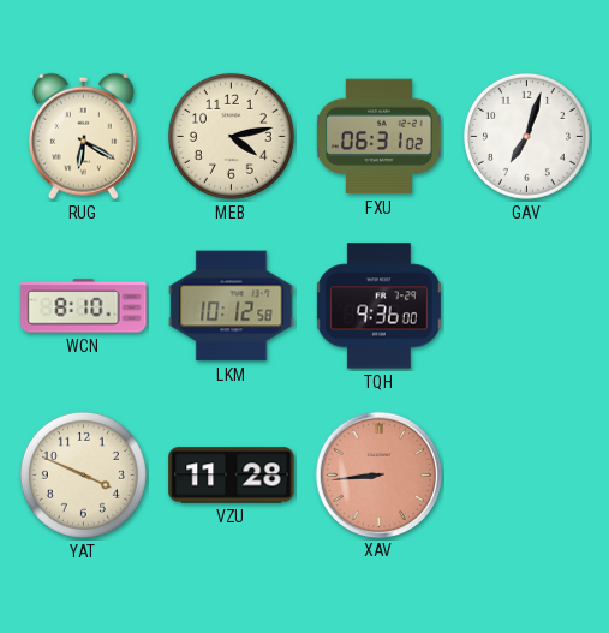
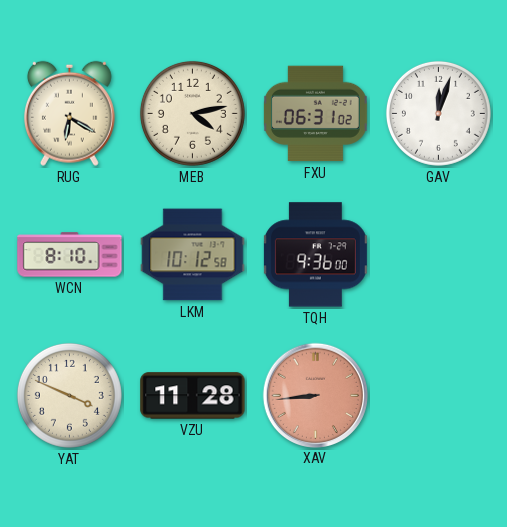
GAV: 7:03 -> 12:03 (438, 113)
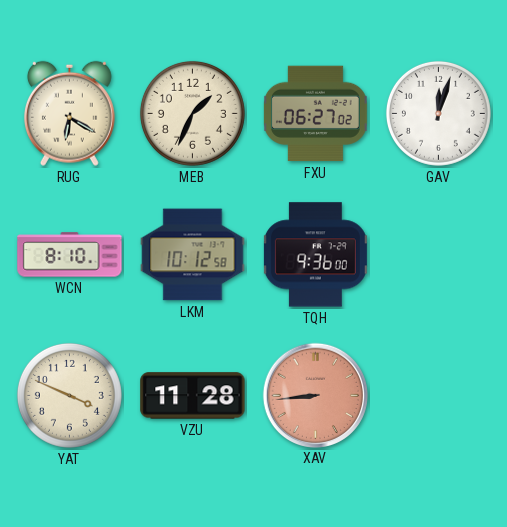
MEB: 4:13 -> 1:34 (192, 113)
FXU: 06:31 -> 06:27 (315, 114)
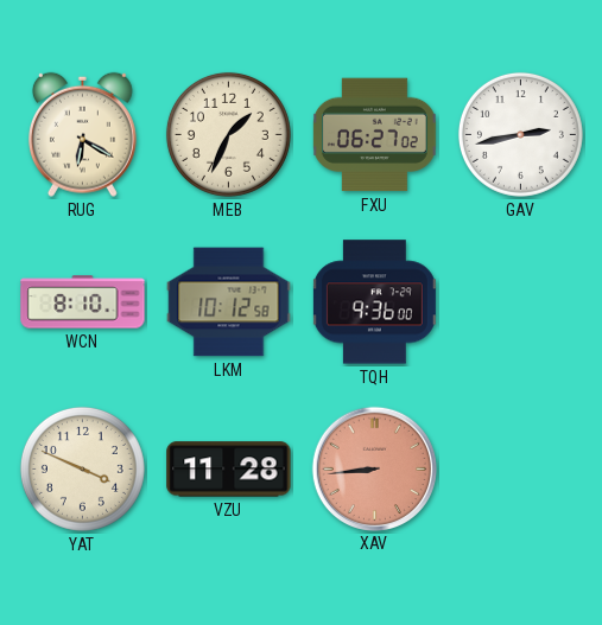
GAV: 12:03 -> 2:43 (520, 134)
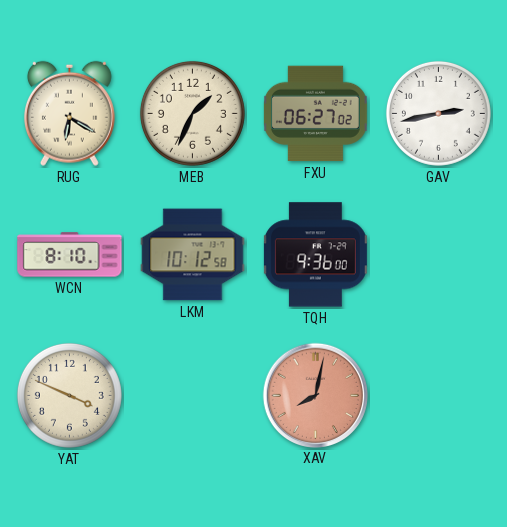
VZU: 11:28 -> none (229, 470)
XAV: 8:44 -> 8:02 (315, 395)
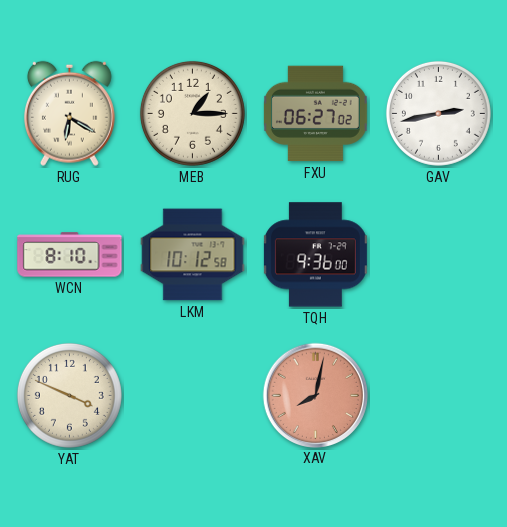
MEB: 1:34 -> 1:15 (192, 113)
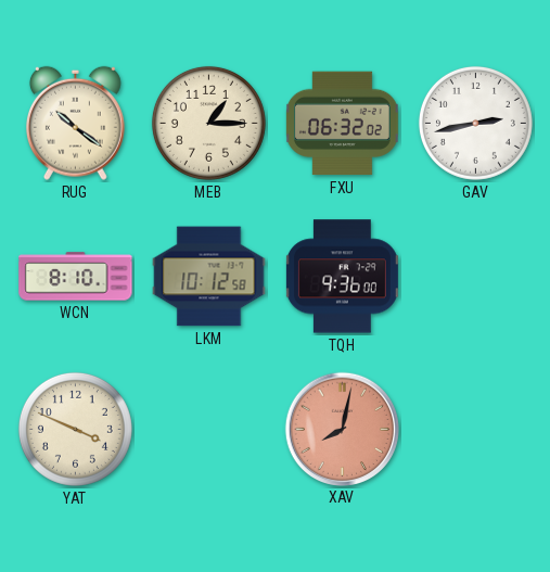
RUG: 6:20 -> 10:21 (75, 123)
FXU: 06:27 -> 06:32 (342, 124)
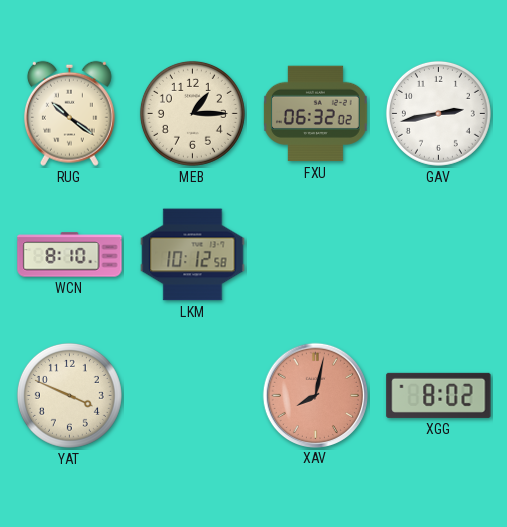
TQH: 9:36 -> none (342, 277)
XGG: none -> 8:02 (439, 395)
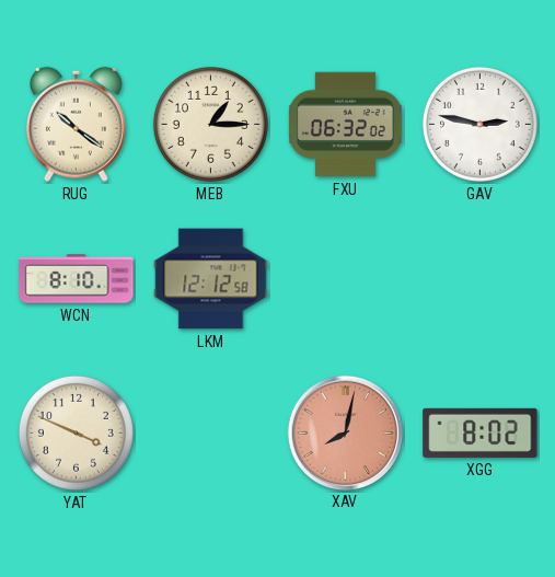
GAV: 2:43 -> 2:47 (479, 124)
LKM: 10:12 -> 12:12 (211, 279)
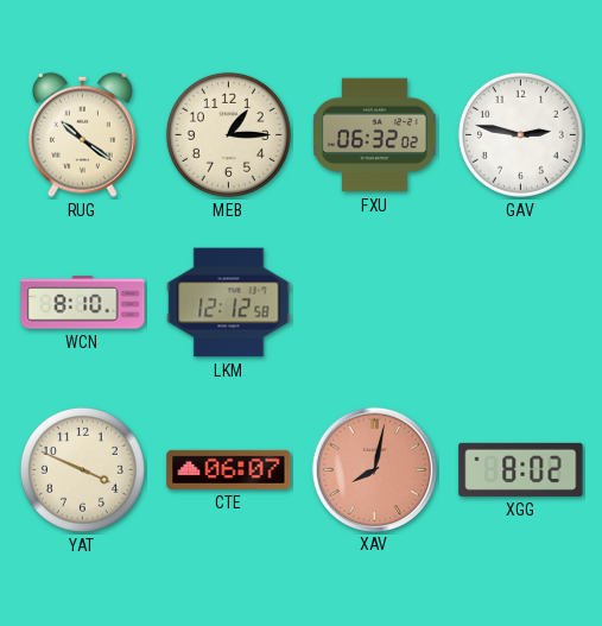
CTE: none -> 06:07 (229, 469)
